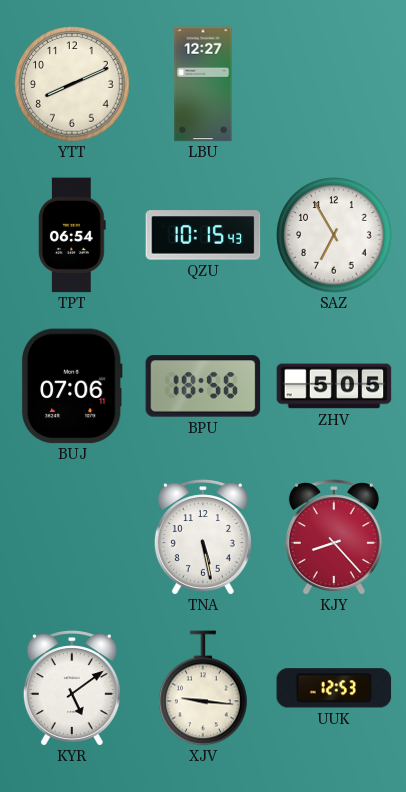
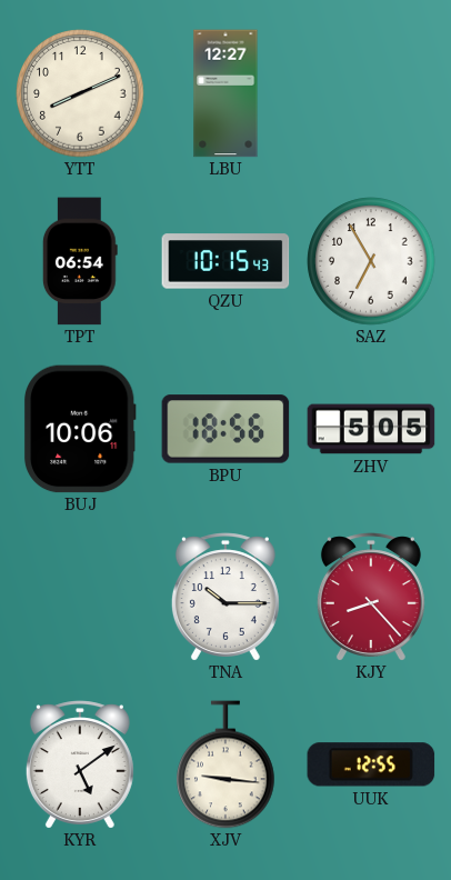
BUJ: 07:06 -> 10:06 (80, 429)
TNA: 5:28 -> 10:15 (225, 597)
UUK: 12:53 -> 12:55 (371, 764)
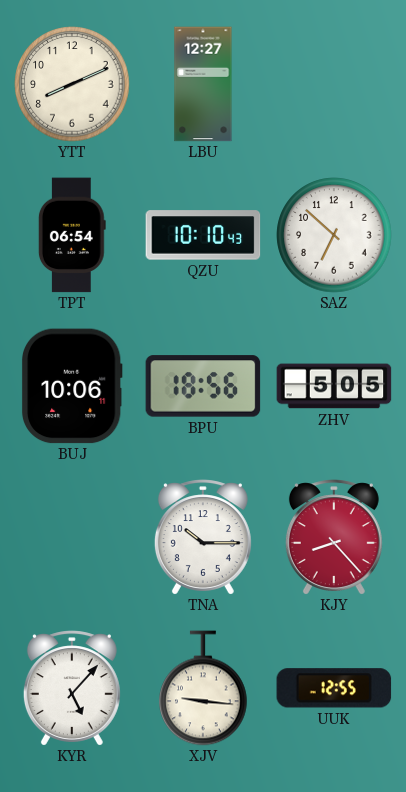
QZU: 10:15 -> 10:10 (203, 235)
SAZ: 6:55 -> 6:52 (334, 235)
KYR: 5:09 -> 5:07 (72, 688)
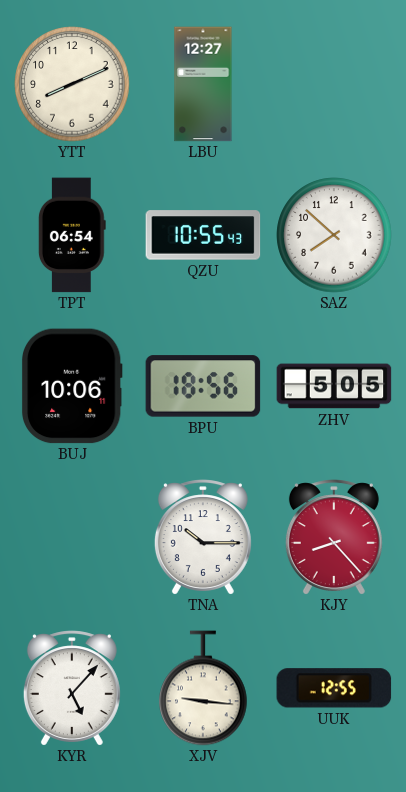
QZU: 10:10 -> 10:55 (203, 235)
SAZ: 6:52 -> 7:52 (334, 235)
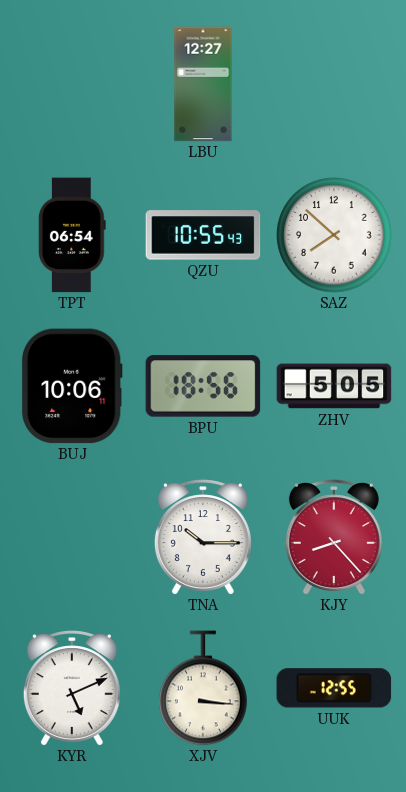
YTT: 8:11 -> none (72, 84)
KYR: 5:07 -> 5:11 (72, 688)
XJV: 9:16 -> 3:16 (203, 688)
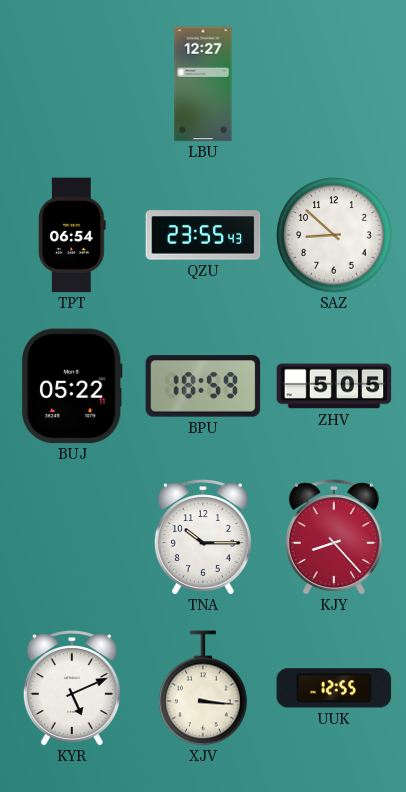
QZU: 10:55 -> 23:55 (203, 235)
SAZ: 7:52 -> 8:52 (334, 235)
BUJ: 10:06 -> 05:22 (72, 386)
BPU: 18:56 -> 18:59 (203, 386)
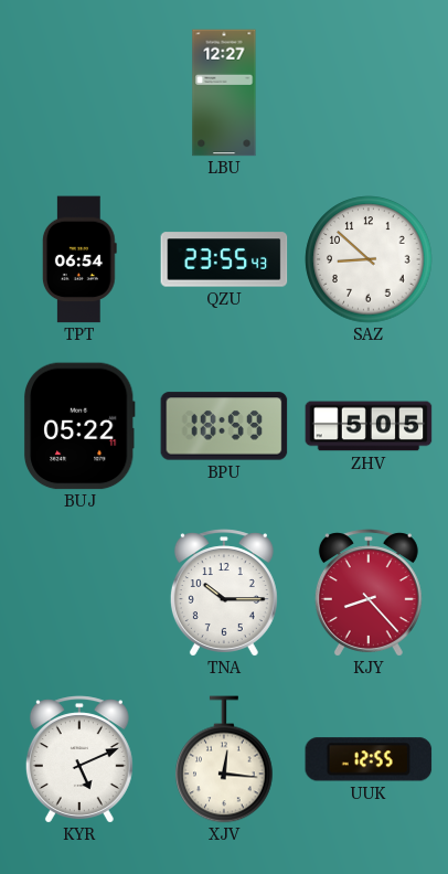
XJV: 3:16 -> 12:16 (224, 759)
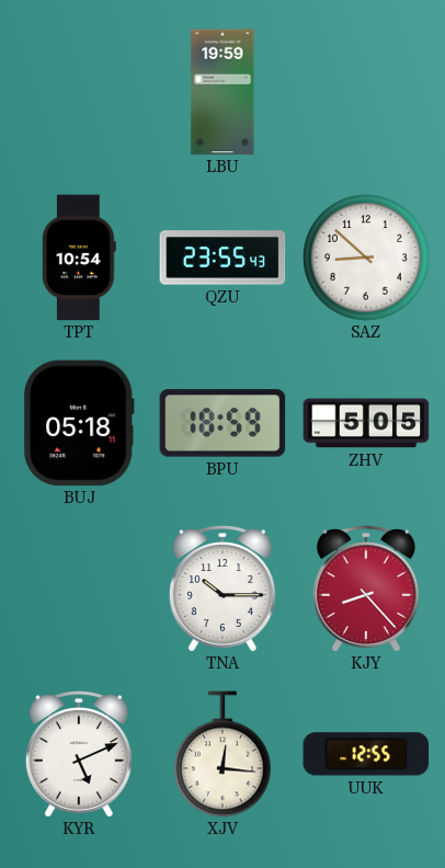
LBU: 12:27 -> 19:59 (222, 92)
TPT: 06:54 -> 10:54 (79, 258)
BUJ: 05:22 -> 05:18 (79, 423)
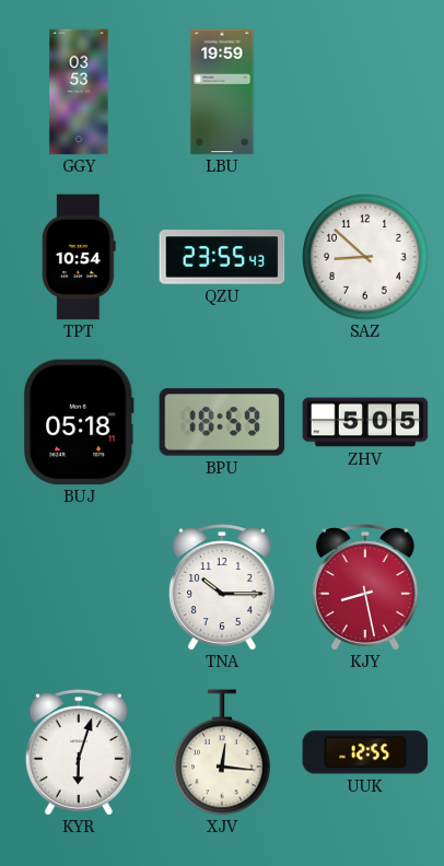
GGY: none -> 03:53 (79, 92)
KJY: 8:23 -> 8:28 (365, 587)
KYR: 5:11 -> 6:03 (79, 752)
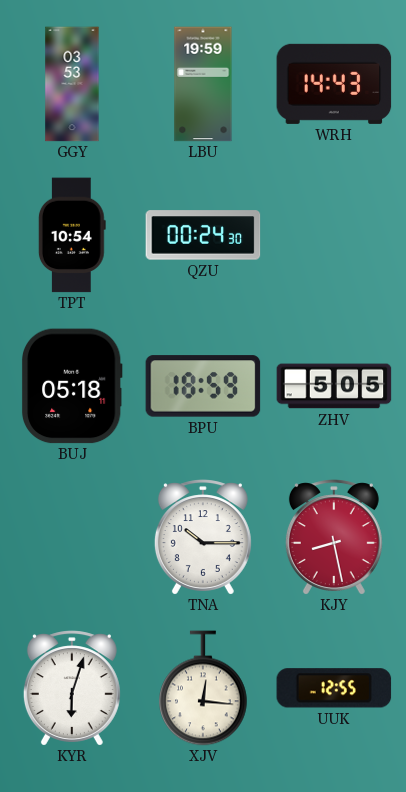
WRH: none -> 14:43 (334, 84)
QZU: 23:55 -> 00:24 (203, 235)
SAZ: 8:52 -> none (365, 257)
